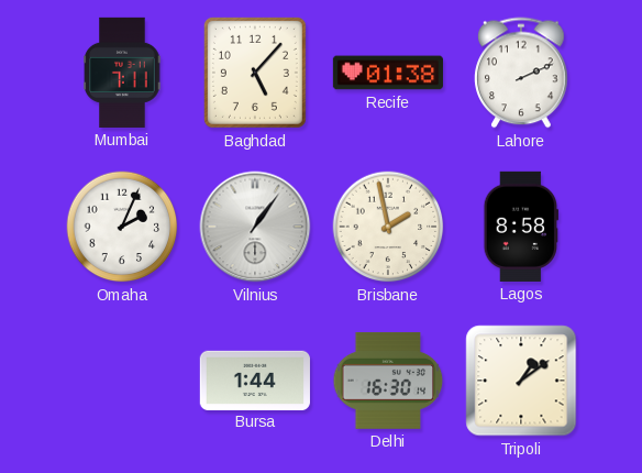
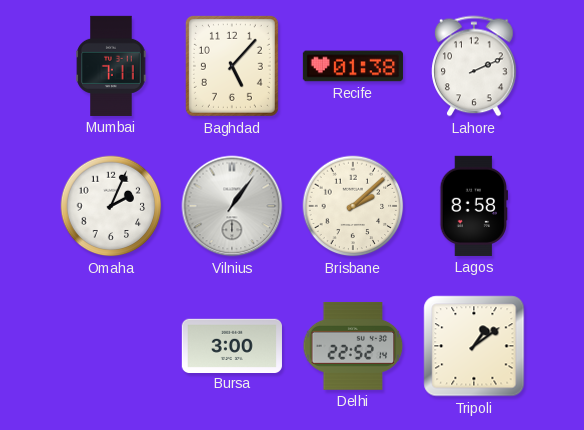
Brisbane: 1:58 -> 2:08 (353, 206)
Bursa: 1:44 -> 3:00 (232, 345)
Delhi: 16:30 -> 22:52 (353, 346)
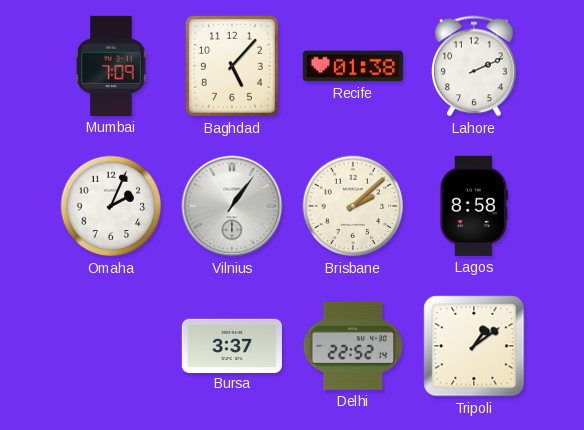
Mumbai: 7:11 -> 7:09 (111, 66)
Bursa: 3:00 -> 3:37 (232, 345)
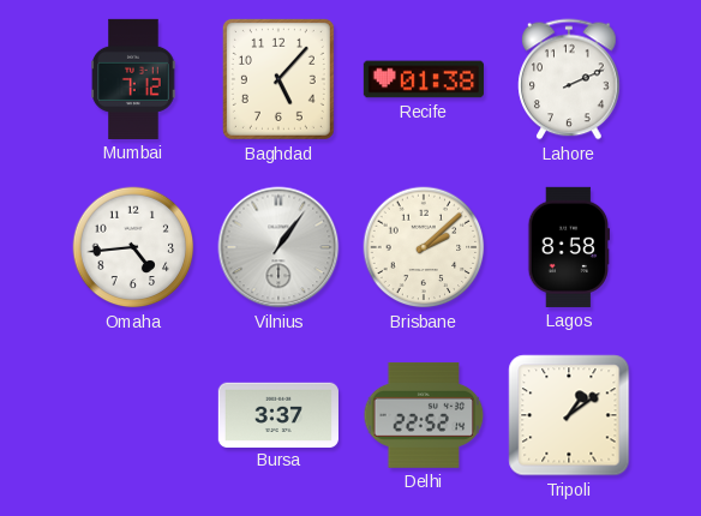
Mumbai: 7:09 -> 7:12 (133, 79)
Omaha: 2:04 -> 4:44 (133, 247)
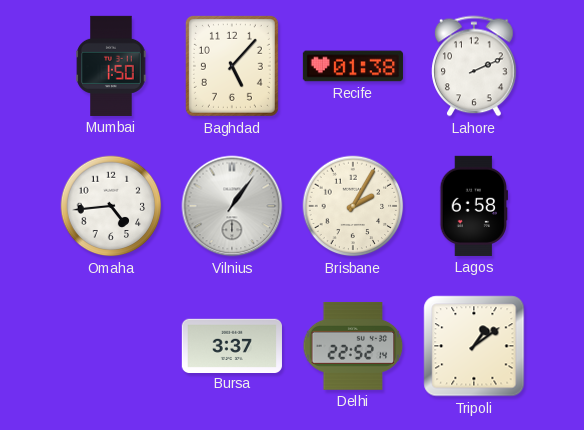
Mumbai: 7:12 -> 1:50 (111, 66)
Brisbane: 2:08 -> 2:05 (353, 206)
Lagos: 8:58 -> 6:58 (474, 206)
